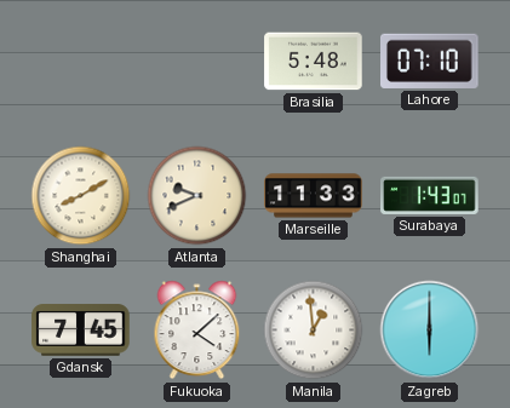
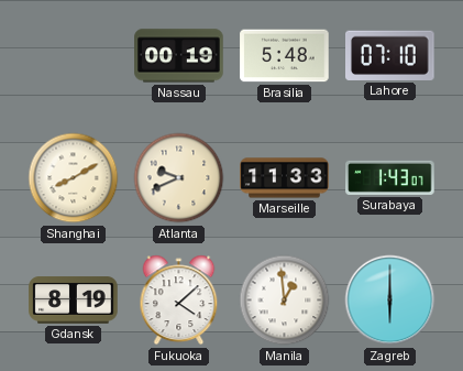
Nassau: none -> 00:19 (179, 56)
Gdansk: 7:45 -> 8:19 (74, 301)
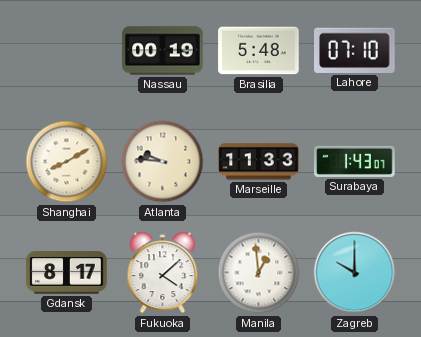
Atlanta: 9:41 -> 9:46 (163, 162)
Gdansk: 8:19 -> 8:17 (67, 273)
Zagreb: 6:00 -> 10:00 (355, 273)
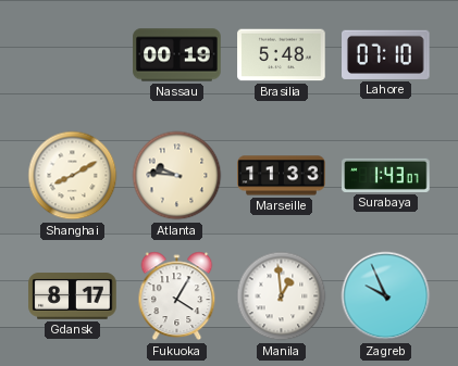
Fukuoka: 4:08 -> 4:05 (177, 296)
Zagreb: 10:00 -> 9:56 (386, 296)
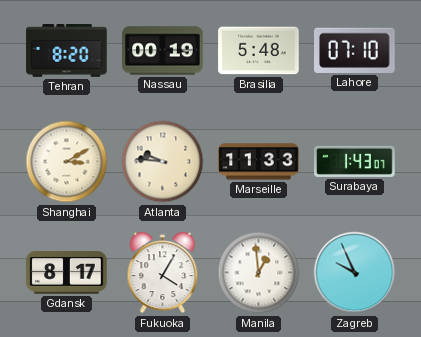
Tehran: none -> 8:20 (67, 51)
Shanghai: 8:10 -> 3:10 (67, 162)
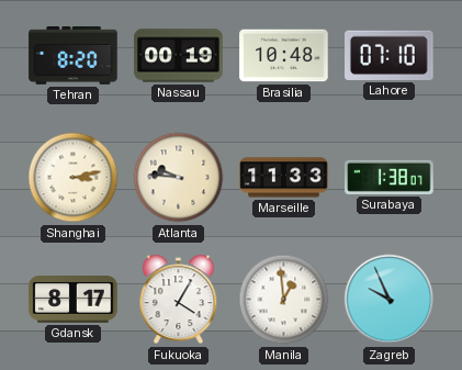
Brasilia: 5:48 -> 10:48 (284, 56)
Shanghai: 3:10 -> 3:13 (74, 178)
Surabaya: 1:43 -> 1:38 (390, 177)
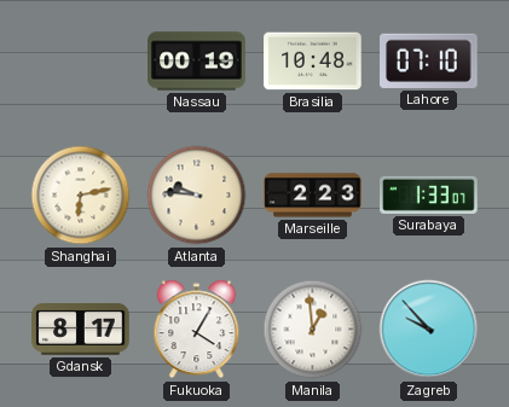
Tehran: 8:20 -> none (74, 56)
Shanghai: 3:13 -> 6:13 (81, 196)
Marseille: 11:33 -> 2:23 (313, 196)
Surabaya: 1:38 -> 1:33 (429, 194)
Zagreb: 9:56 -> 9:53 (429, 330)
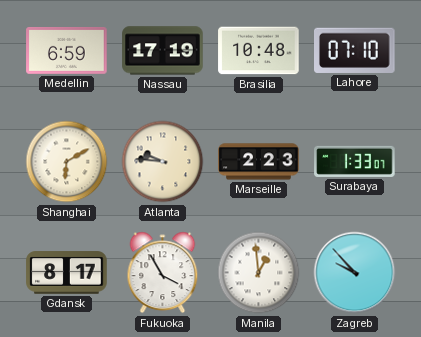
Medellin: none -> 6:59 (67, 51)
Nassau: 00:19 -> 17:19 (163, 51)
Shanghai: 6:13 -> 6:10 (67, 162)
Fukuoka: 4:05 -> 3:55 (163, 273)
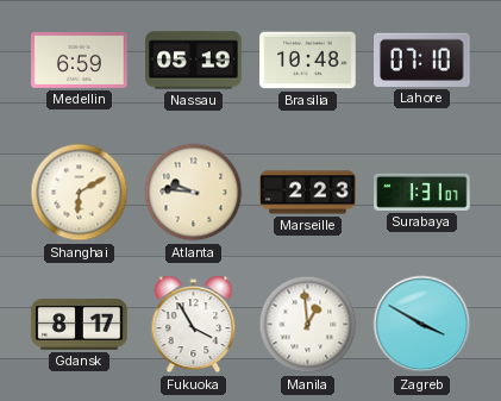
Nassau: 17:19 -> 05:19 (194, 61)
Surabaya: 1:33 -> 1:31 (422, 192)
Zagreb: 9:53 -> 3:50 (422, 325)
